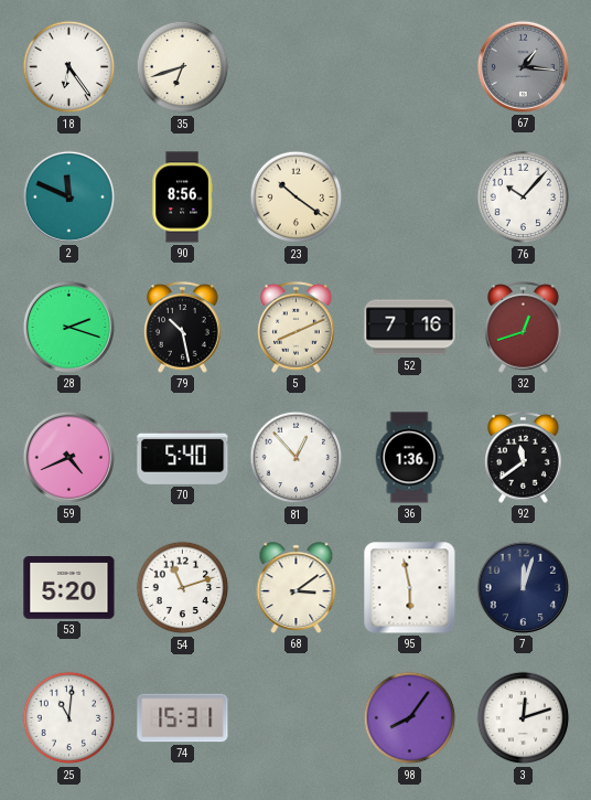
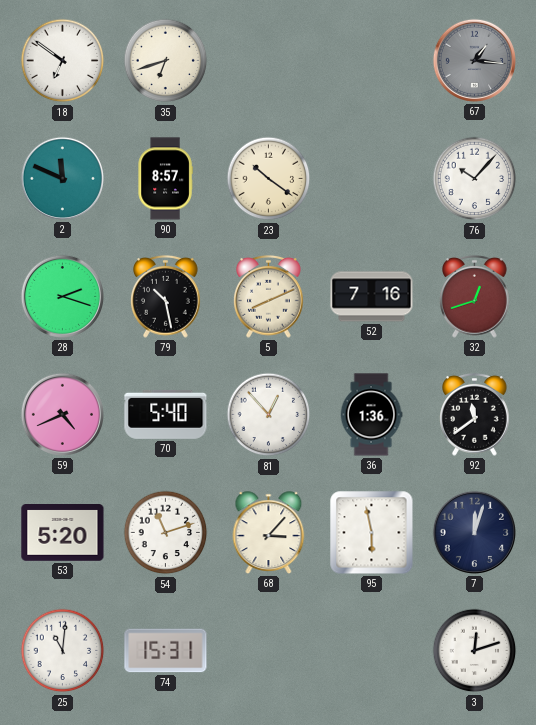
18: 6:24 -> 6:51 (63, 61)
90: 8:56 -> 8:57 (165, 179)
68: 3:09 -> 3:07 (269, 533)
98: 8:06 -> none (410, 718)
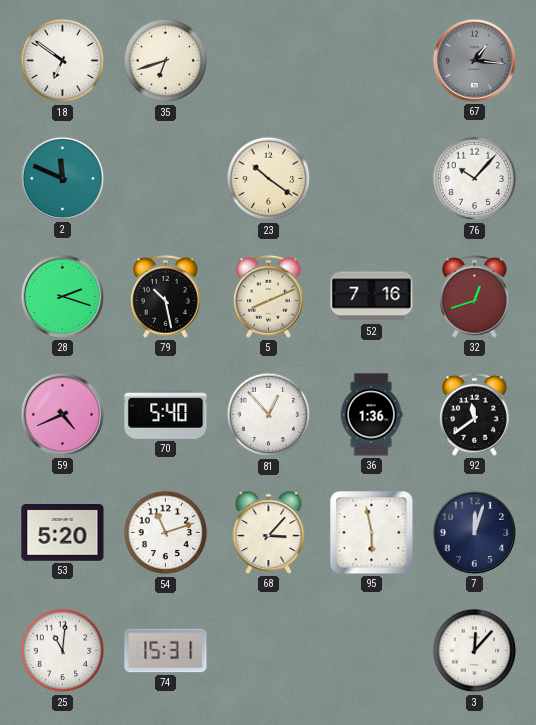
90: 8:57 -> none (165, 179)
3: 12:12 -> 12:07 (475, 651)
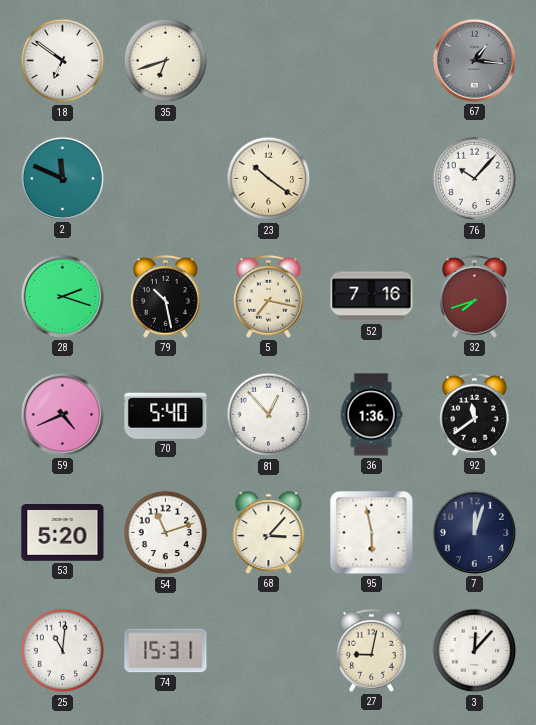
5: 8:11 -> 7:17 (269, 296)
32: 12:42 -> 7:42 (475, 296)
27: none -> 9:02 (372, 650)
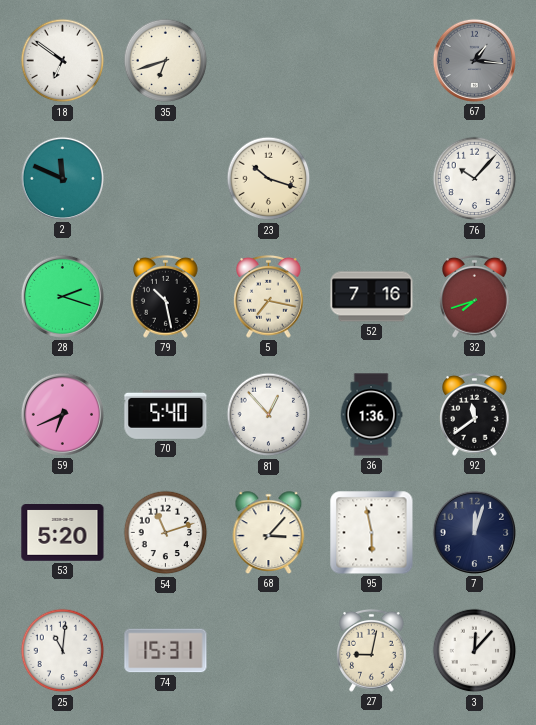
23: 10:21 -> 10:18 (269, 179)
59: 4:41 -> 6:41 (62, 414)
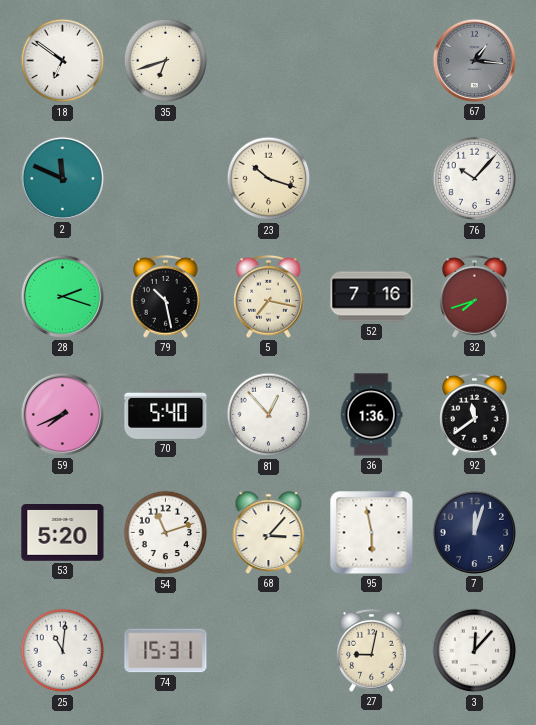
59: 6:41 -> 7:41 (62, 414)
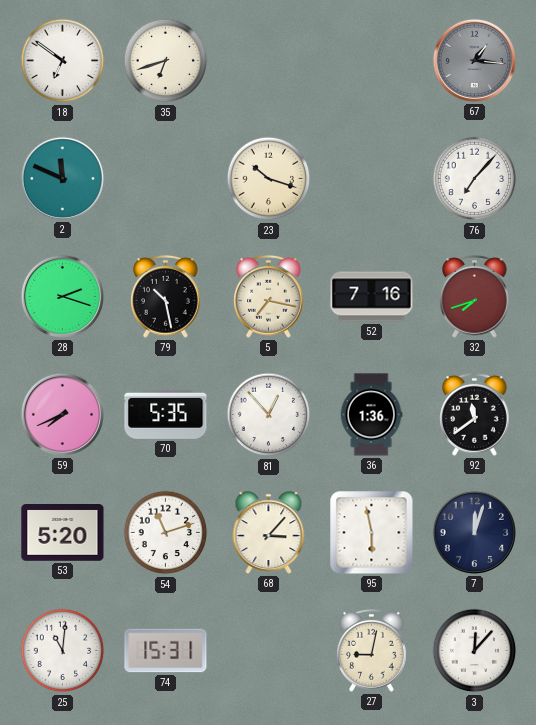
76: 10:07 -> 7:07 (475, 179)
70: 5:40 -> 5:35 (166, 414)
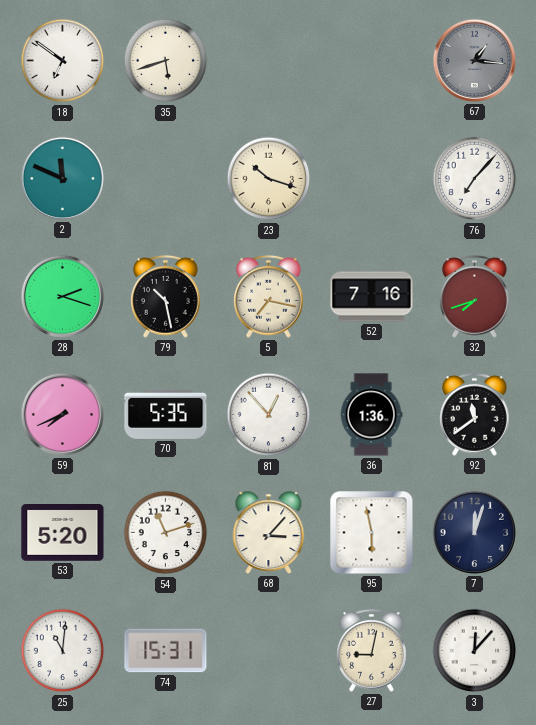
35: 6:42 -> 5:42 (166, 61)
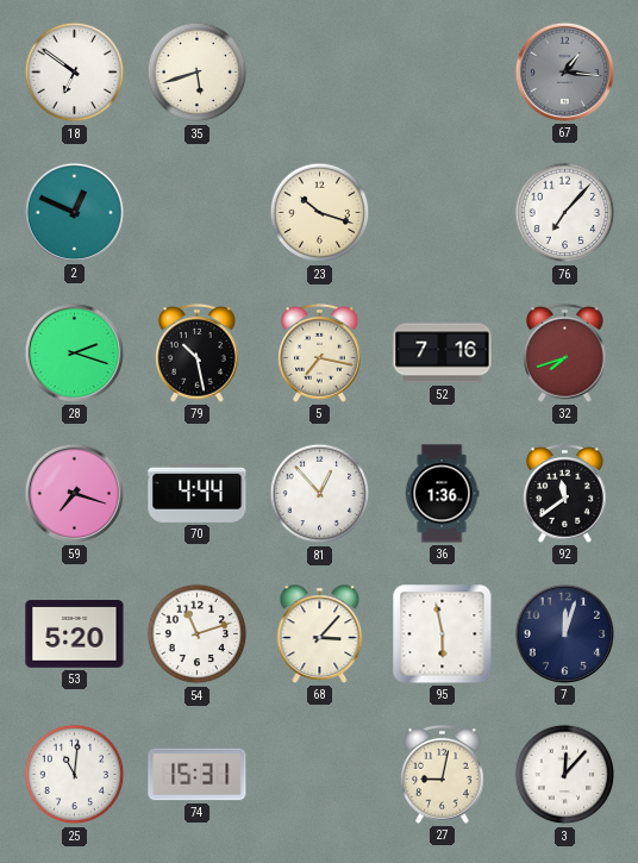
2: 11:49 -> 12:49 (74, 212)
59: 7:41 -> 7:18 (74, 493)
70: 5:35 -> 4:44 (198, 493)
